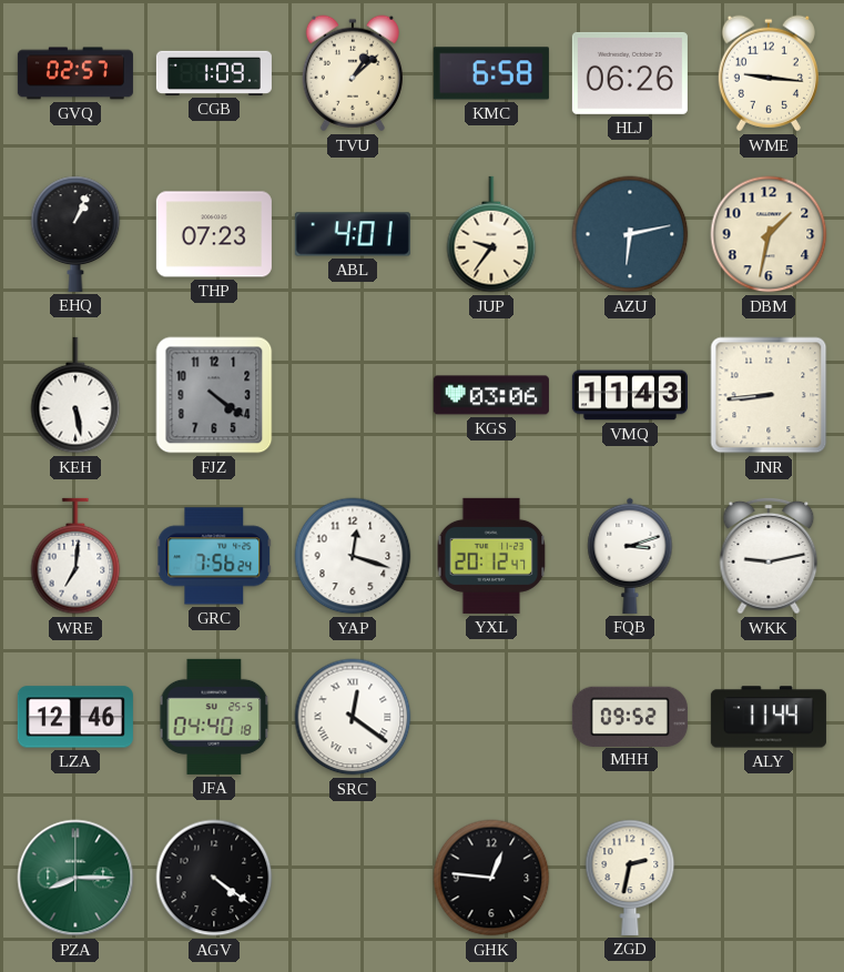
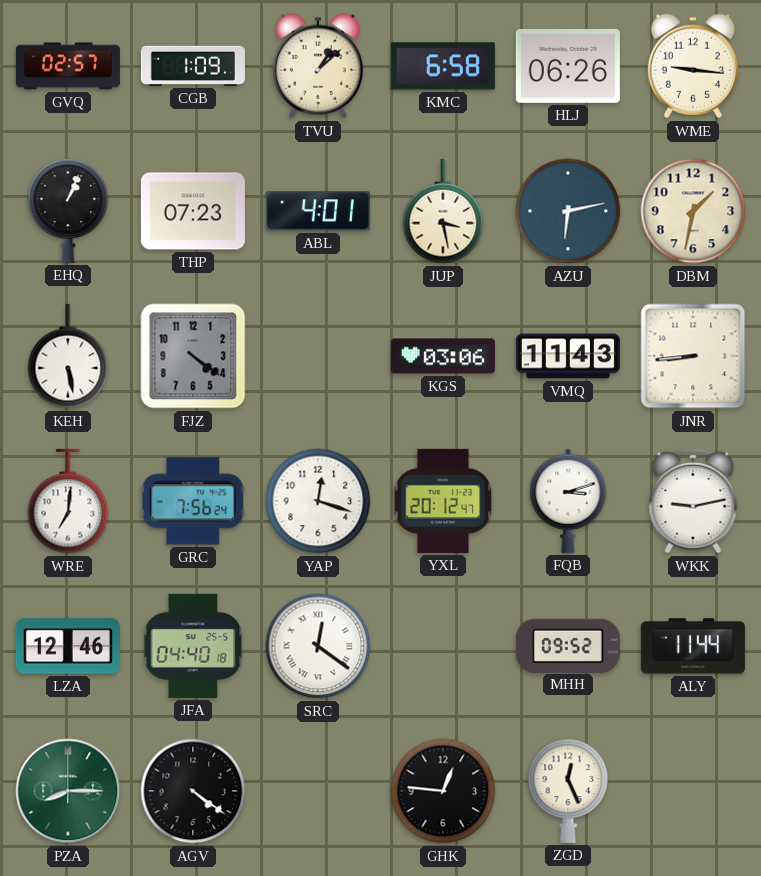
JUP: 9:36 -> 3:28 (443, 211)
ZGD: 2:32 -> 12:26 (568, 791)
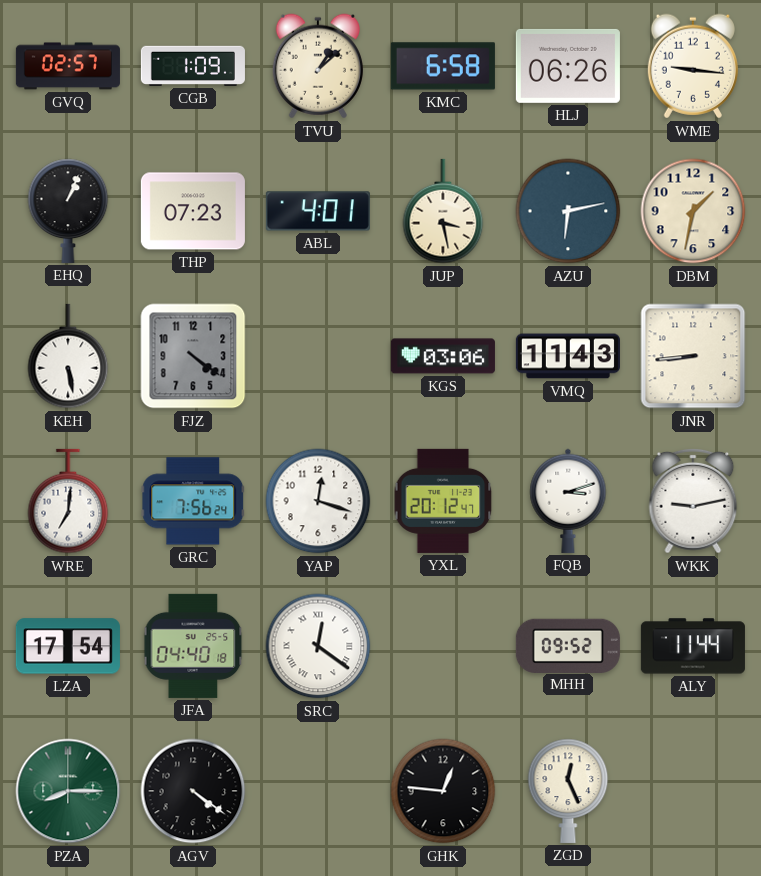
LZA: 12:46 -> 17:54 (68, 646)
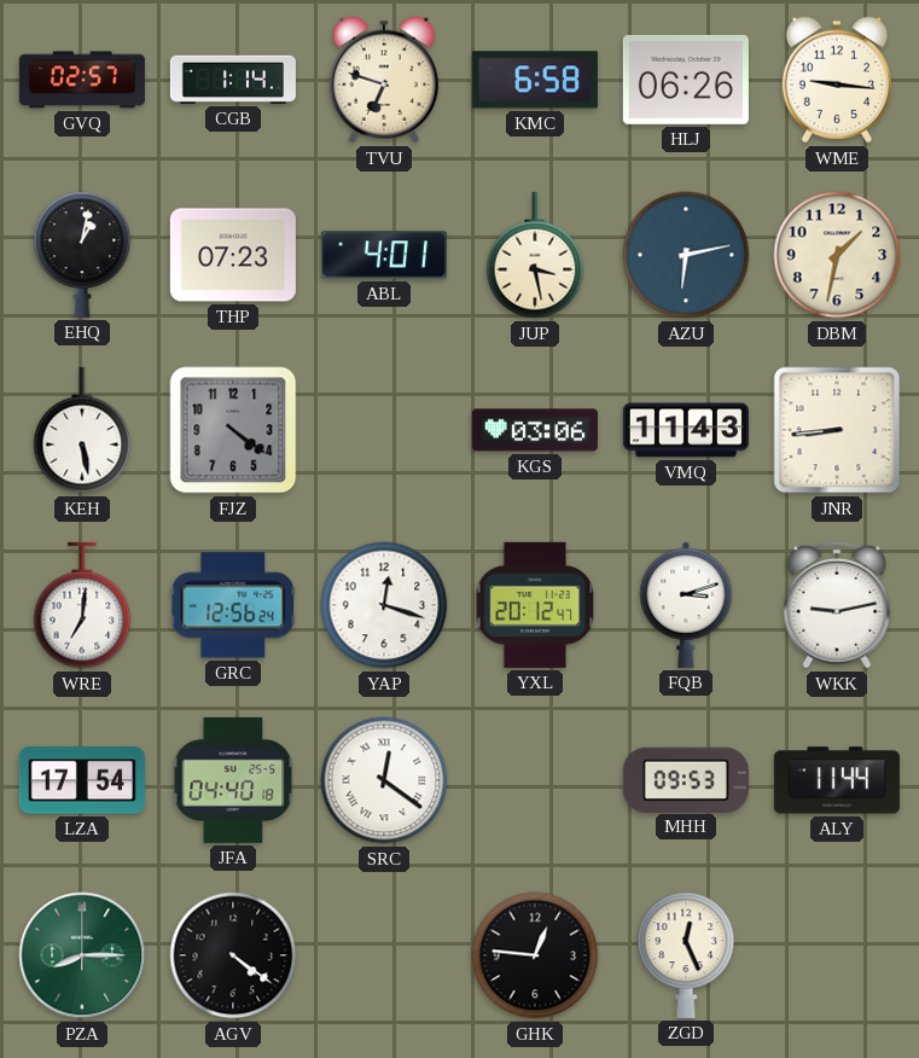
CGB: 1:09 -> 1:14 (233, 80)
TVU: 1:08 -> 6:48 (384, 80)
EHQ: 1:04 -> 1:02 (82, 255)
GRC: 7:56 -> 12:56 (233, 605)
MHH: 09:52 -> 09:53 (686, 779)
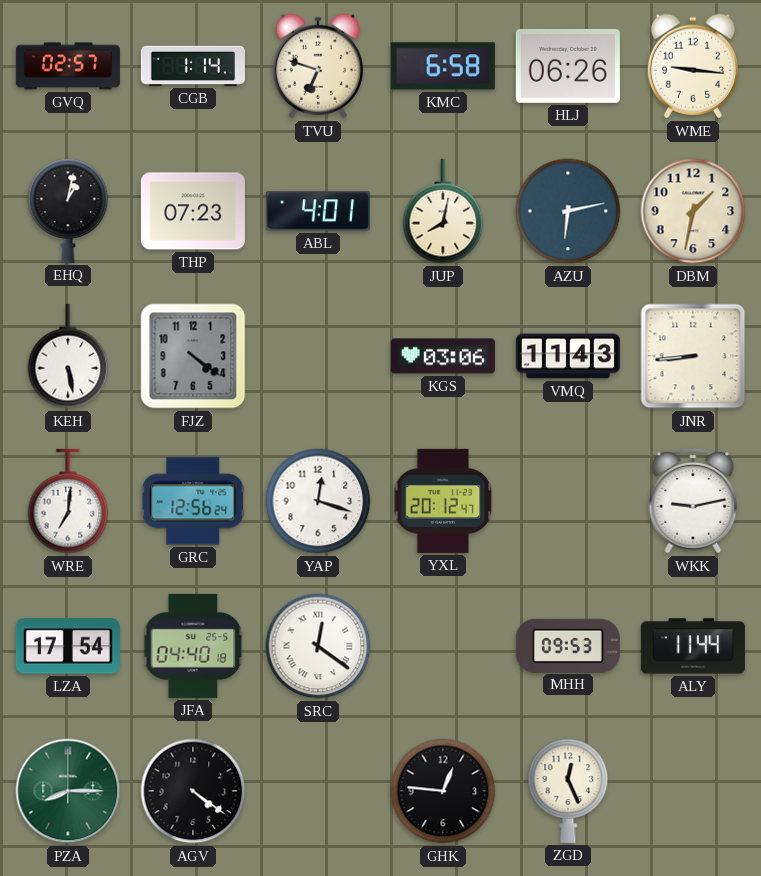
JUP: 3:28 -> 8:02 (443, 211)
FQB: 3:12 -> none (686, 605)
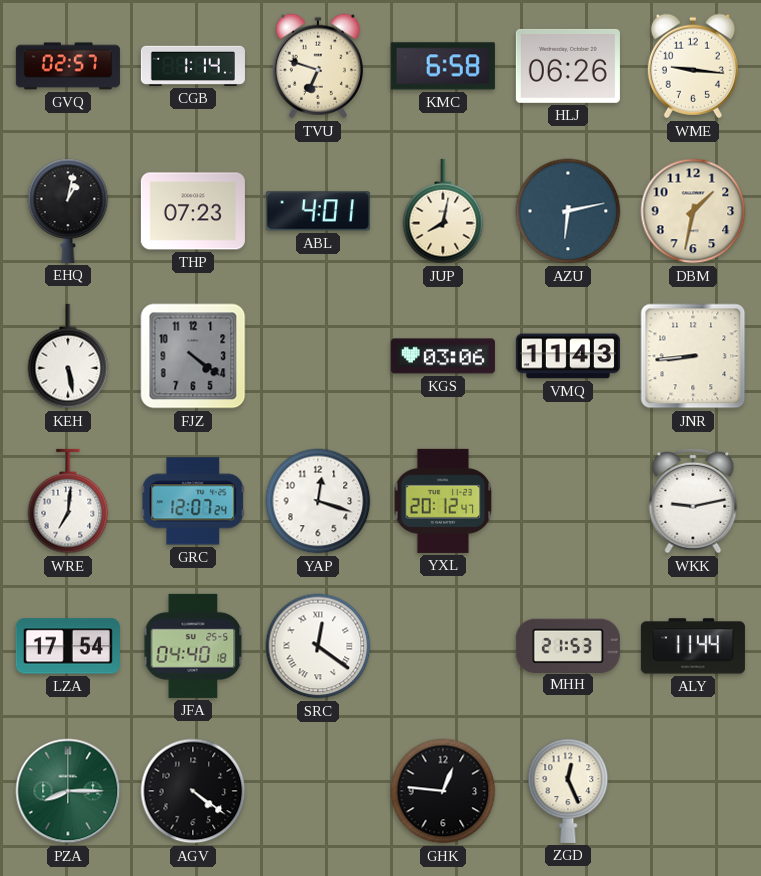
GRC: 12:56 -> 12:07 (193, 501)
MHH: 09:53 -> 21:53 (568, 645)
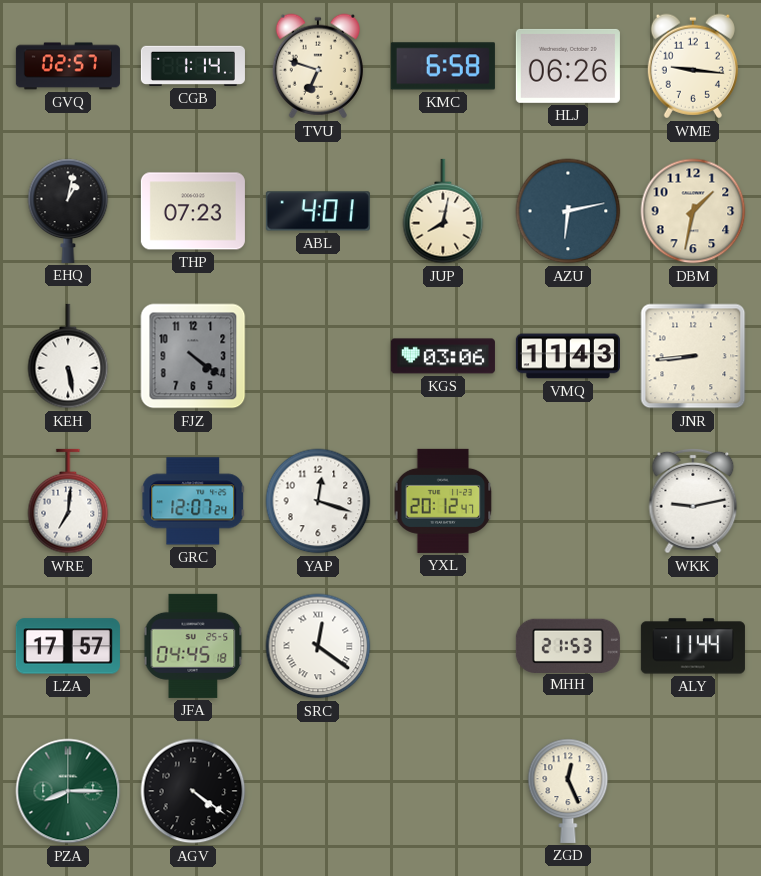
LZA: 17:54 -> 17:57 (68, 646)
JFA: 04:40 -> 04:45 (193, 646)
GHK: 12:46 -> none (443, 791)
